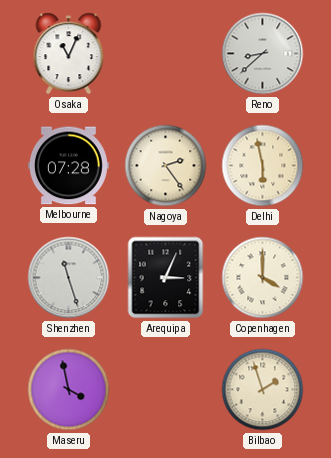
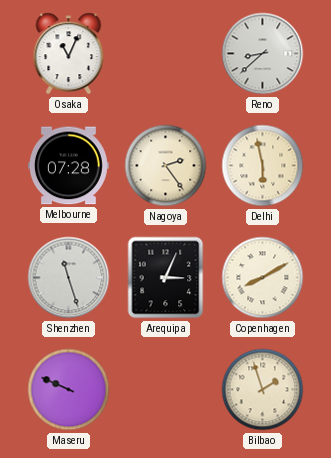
Copenhagen: 4:00 -> 8:10 (263, 278)
Maseru: 3:58 -> 9:49 (69, 390)
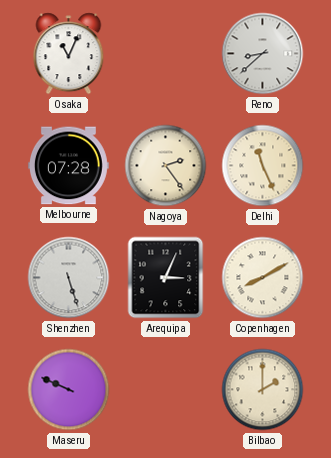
Delhi: 5:58 -> 11:26 (263, 166)
Shenzhen: 11:27 -> 5:27 (69, 278)
Bilbao: 1:57 -> 2:00 (263, 390)
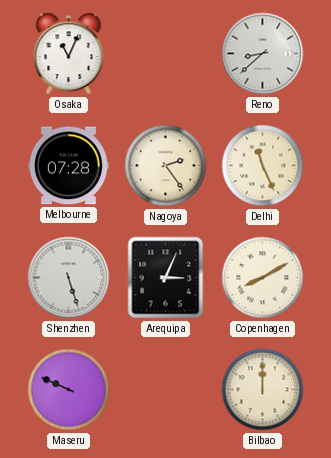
Bilbao: 2:00 -> 12:00 (263, 390)
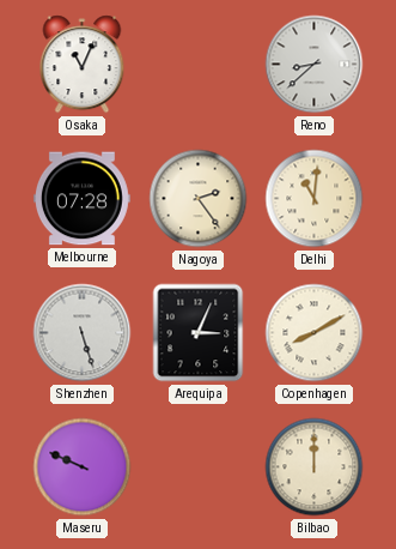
Delhi: 11:26 -> 11:01 (315, 199)
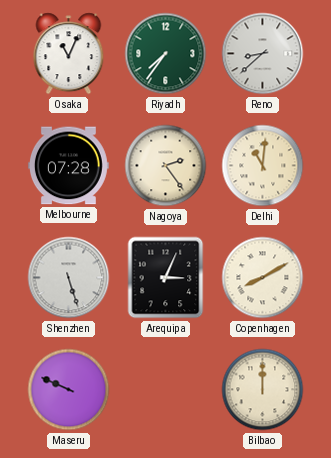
Riyadh: none -> 7:36 (166, 54)
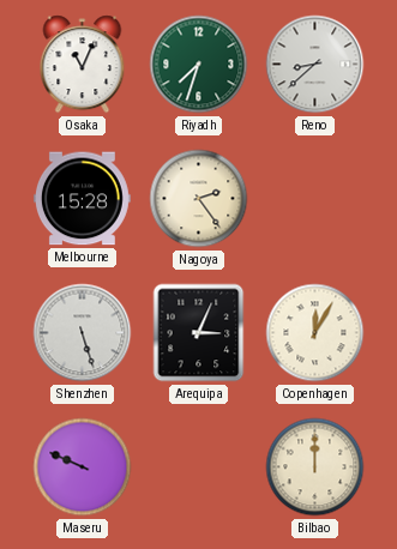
Riyadh: 7:36 -> 7:33 (199, 65)
Melbourne: 07:28 -> 15:28 (82, 199)
Delhi: 11:01 -> none (263, 166)
Copenhagen: 8:10 -> 12:05 (315, 333)
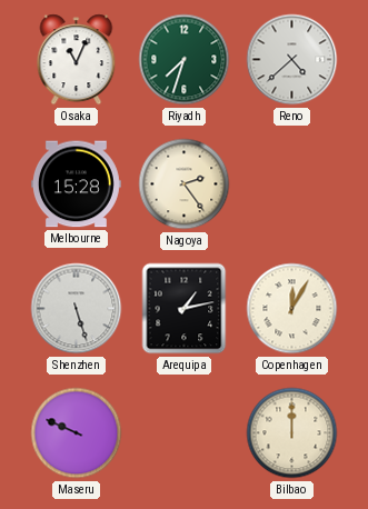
Reno: 8:38 -> 4:38 (292, 60)
Arequipa: 3:04 -> 1:13 (185, 309)
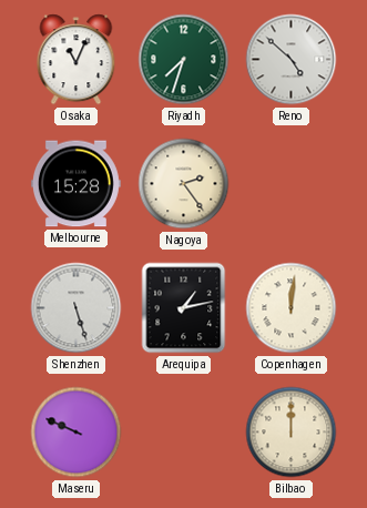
Reno: 4:38 -> 4:52 (292, 60)
Copenhagen: 12:05 -> 12:01 (292, 308)
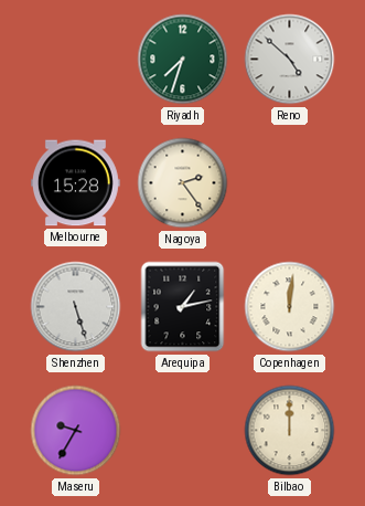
Osaka: 11:04 -> none (77, 60)
Maseru: 9:49 -> 9:35 (76, 431)
